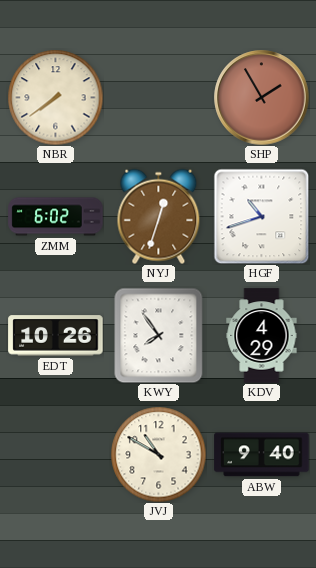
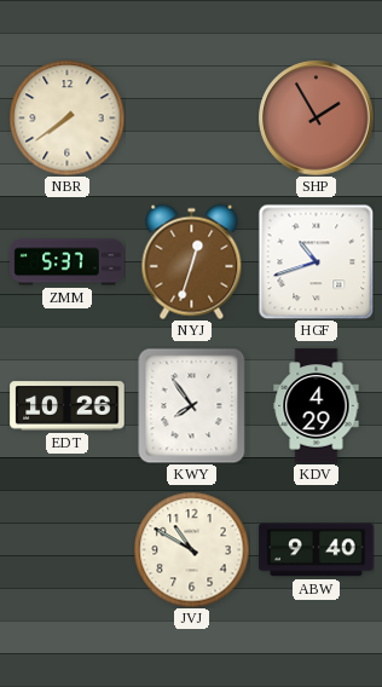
ZMM: 6:02 -> 5:37 (68, 262)
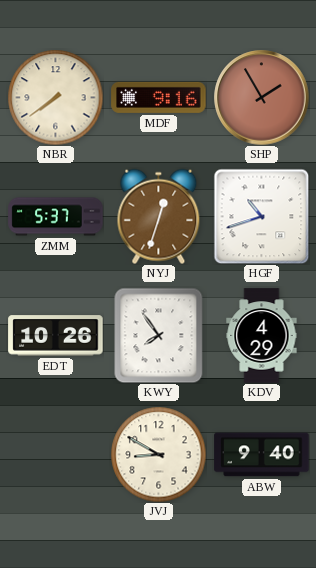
MDF: none -> 9:16 (159, 97)
JVJ: 10:50 -> 8:50 (158, 454)
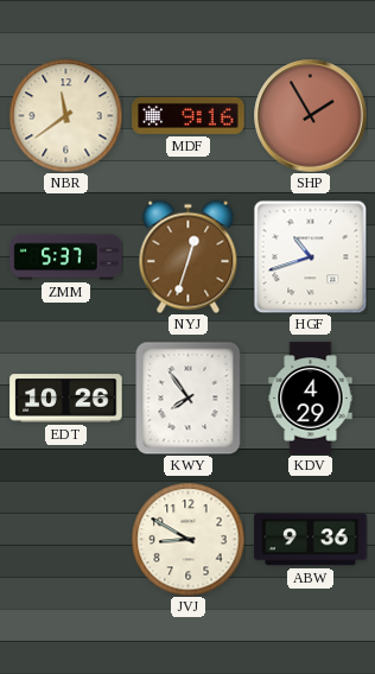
NBR: 7:39 -> 11:39 (65, 115)
ABW: 9:40 -> 9:36 (311, 540)
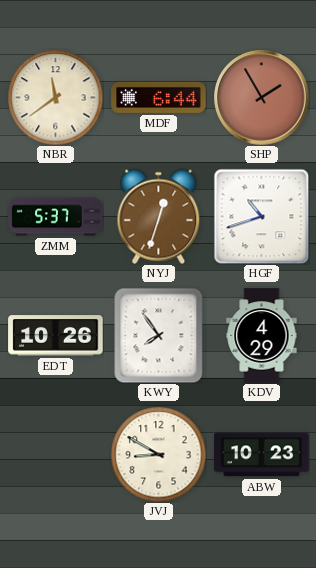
MDF: 9:16 -> 6:44 (159, 97)
ABW: 9:36 -> 10:23 (262, 455)
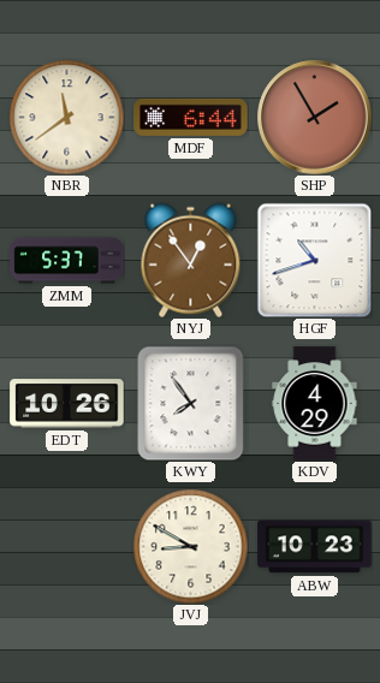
NYJ: 12:33 -> 12:54 (191, 260)
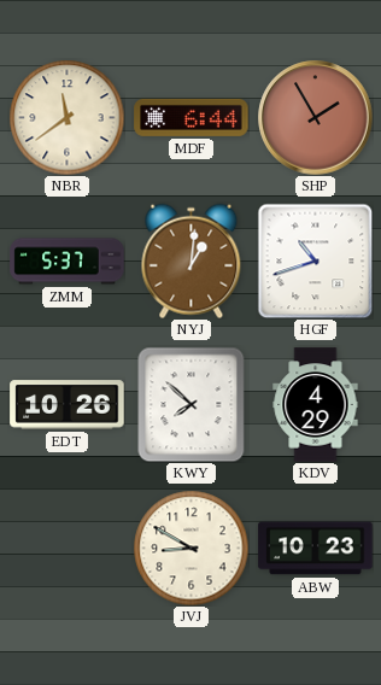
NYJ: 12:54 -> 1:01 (192, 260)
KWY: 7:54 -> 7:52 (192, 404)
